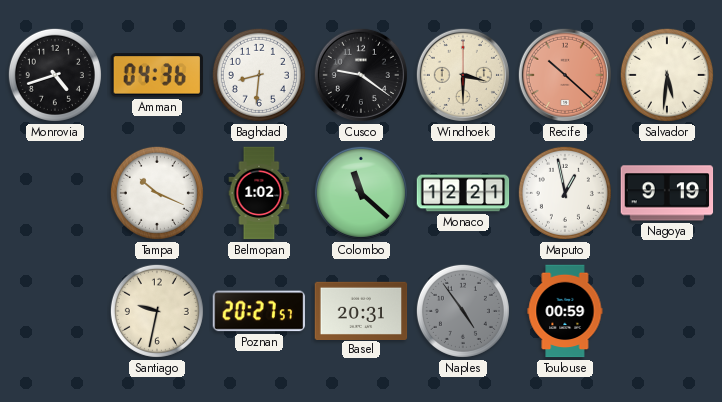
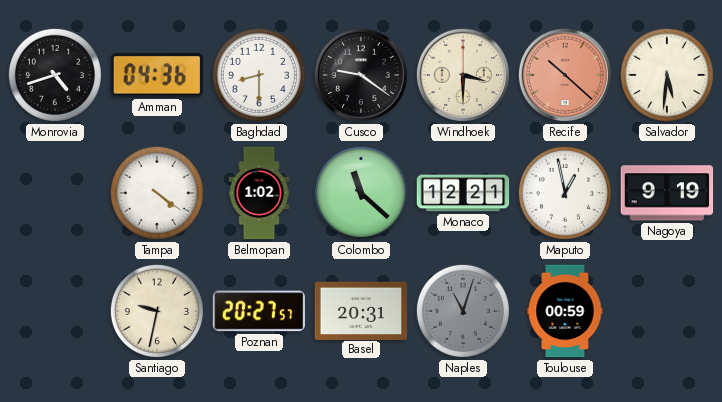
Baghdad: 8:31 -> 8:30 (259, 75)
Tampa: 10:19 -> 4:21 (157, 193)
Naples: 4:54 -> 11:03 (463, 311)
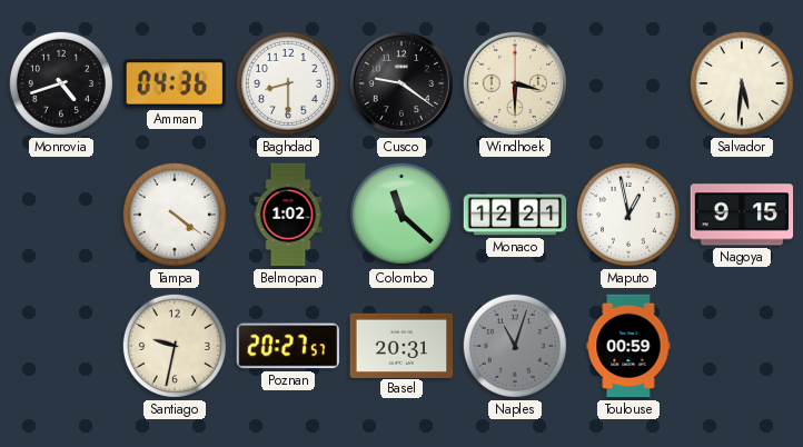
Recife: 10:22 -> none (565, 75)
Nagoya: 9:19 -> 9:15 (742, 215)
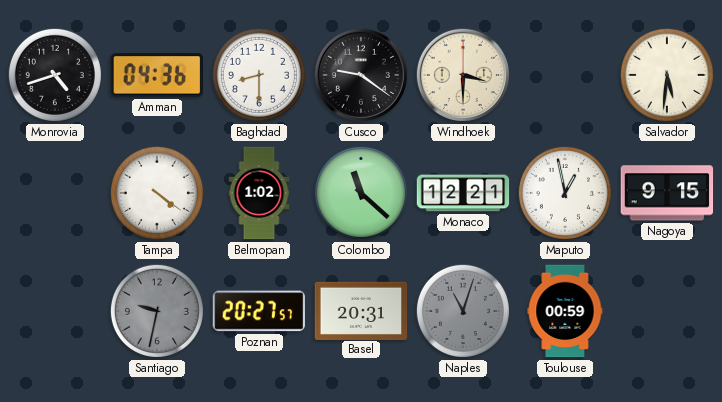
Santiago dial: cream -> grey (157, 311)
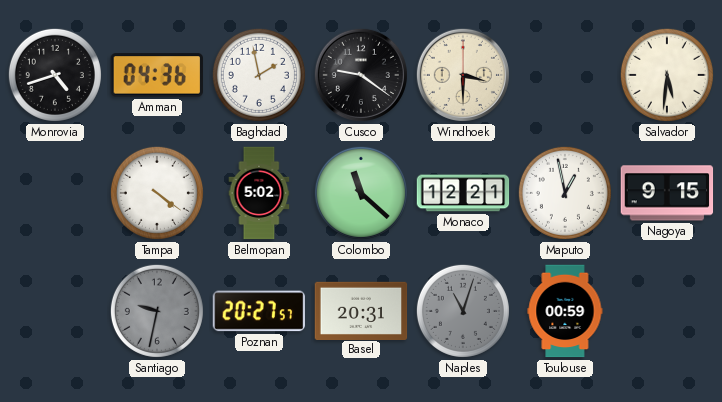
Baghdad: 8:30 -> 1:58 (259, 75)
Belmopan: 1:02 -> 5:02 (259, 193)
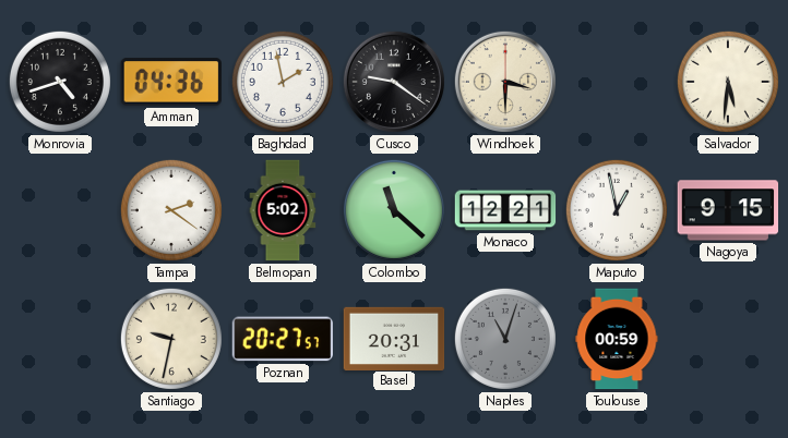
Tampa: 4:21 -> 2:21 (171, 210)
Santiago dial: grey -> cream (171, 339)
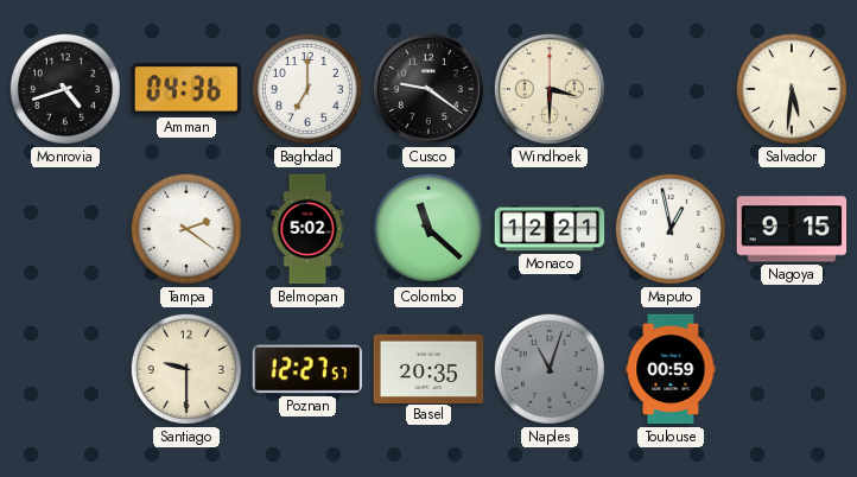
Baghdad: 1:58 -> 7:00 (307, 89)
Santiago: 9:32 -> 9:30 (186, 369)
Poznan: 20:27 -> 12:27 (306, 369)
Basel: 20:31 -> 20:35 (429, 368)
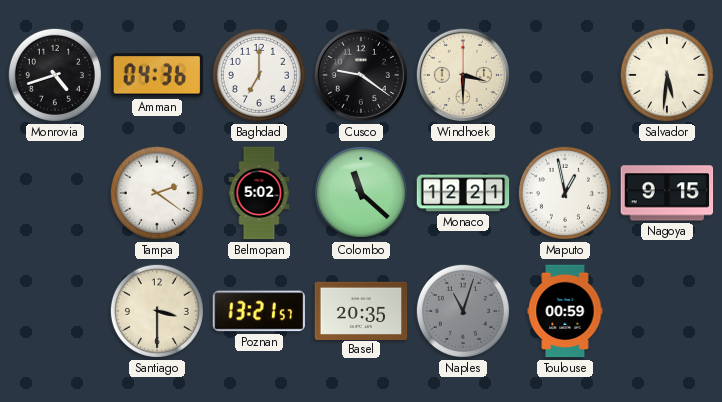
Santiago: 9:30 -> 3:30 (157, 311)
Poznan: 12:27 -> 13:21 (258, 311)
